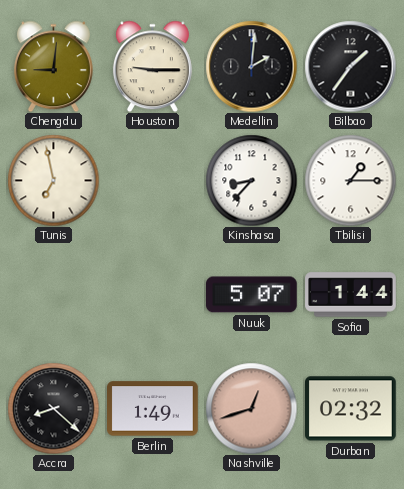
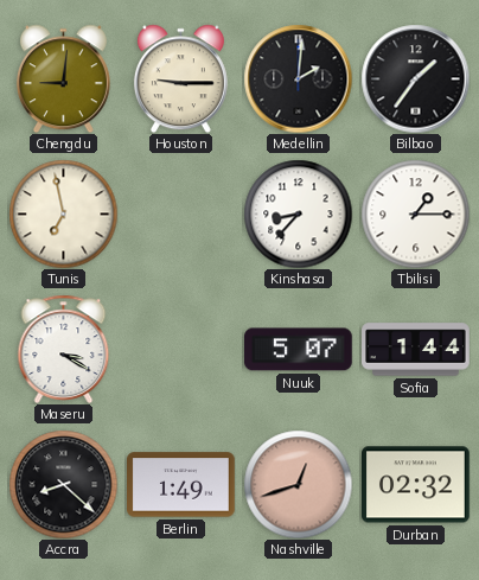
Maseru: none -> 3:20 (64, 349)
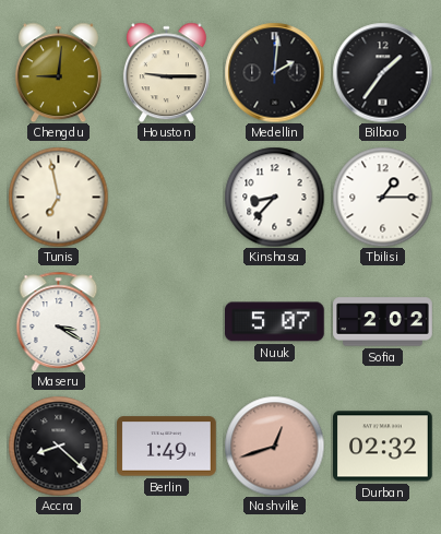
Sofia: 1:44 -> 2:02 (383, 322)
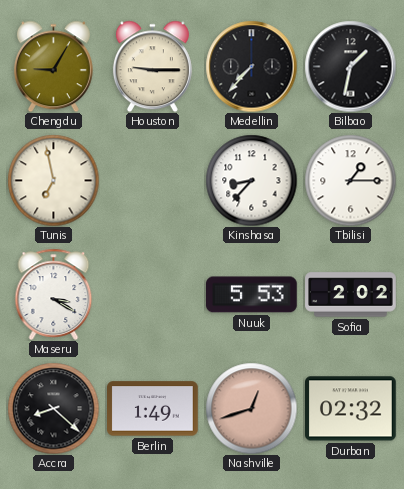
Chengdu: 9:01 -> 9:05 (53, 66)
Medellin: 2:01 -> 7:37 (251, 66)
Bilbao: 1:36 -> 1:32 (350, 66)
Nuuk: 5:07 -> 5:53 (252, 295)
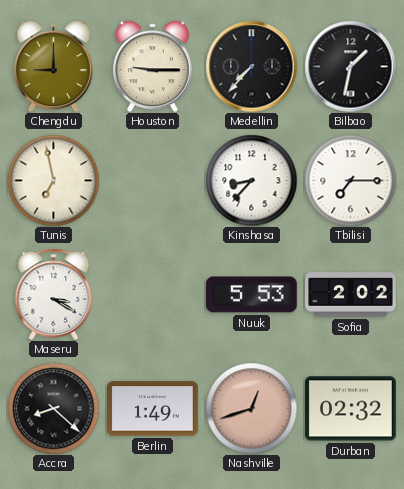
Chengdu: 9:05 -> 9:00 (53, 66)
Tbilisi: 1:15 -> 7:15 (350, 180)
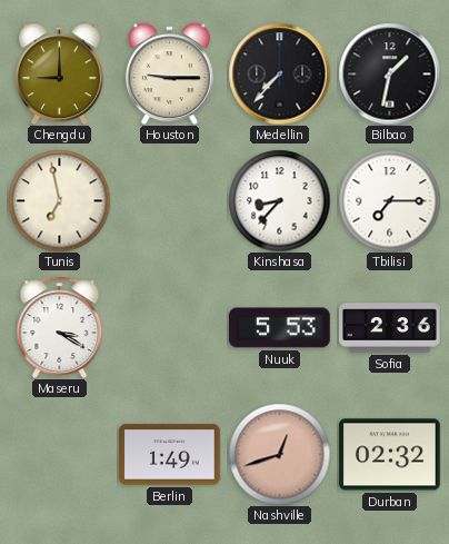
Sofia: 2:02 -> 2:36 (390, 328)
Accra: 8:22 -> none (53, 408)
